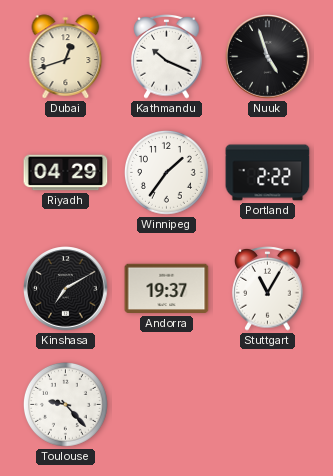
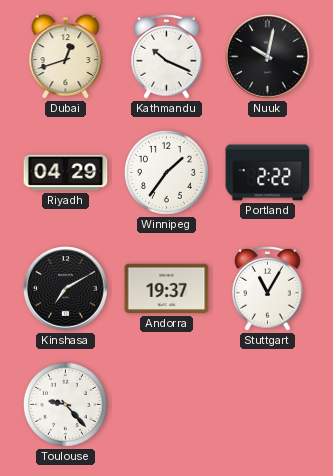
Nuuk: 4:57 -> 10:02 (268, 57)
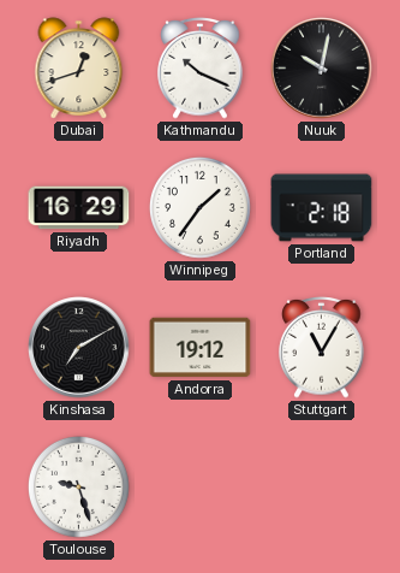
Riyadh: 04:29 -> 16:29 (79, 208)
Portland: 2:22 -> 2:18 (322, 208)
Andorra: 19:37 -> 19:12 (201, 348)
Toulouse: 9:23 -> 9:27 (79, 488)
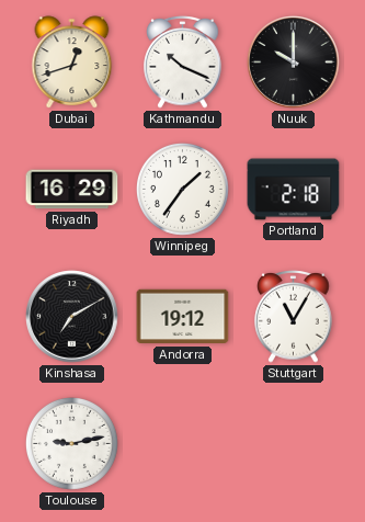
Nuuk: 10:02 -> 10:00 (294, 63)
Toulouse: 9:27 -> 9:13 (72, 444)
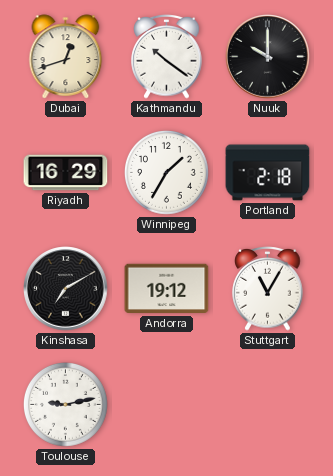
Kathmandu: 10:19 -> 10:21 (167, 57)
Winnipeg: 1:36 -> 1:35 (167, 173)
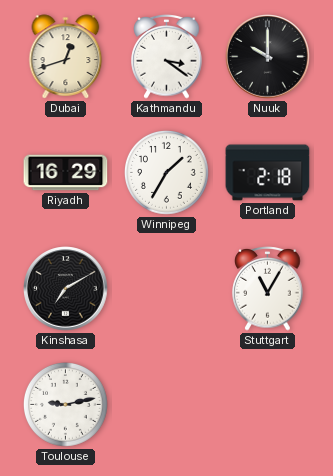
Kathmandu: 10:21 -> 3:21 (167, 57)
Andorra: 19:12 -> none (167, 289)
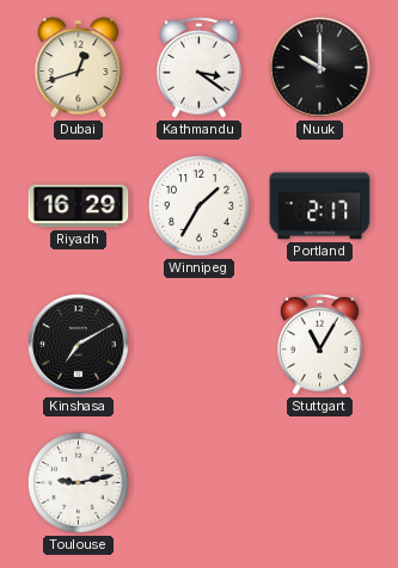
Portland: 2:18 -> 2:17 (320, 206)
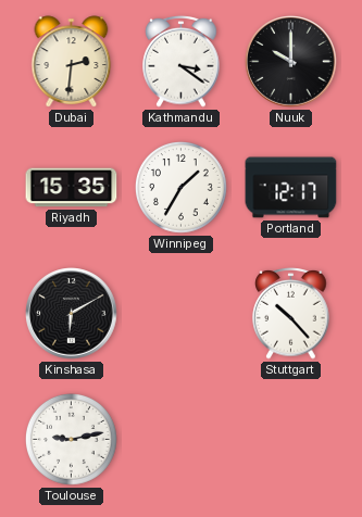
Dubai: 12:42 -> 2:31 (72, 62)
Riyadh: 16:29 -> 15:35 (72, 188)
Portland: 2:17 -> 12:17 (291, 188)
Kinshasa: 7:10 -> 6:10 (72, 314)
Stuttgart: 11:05 -> 10:23 (291, 314)
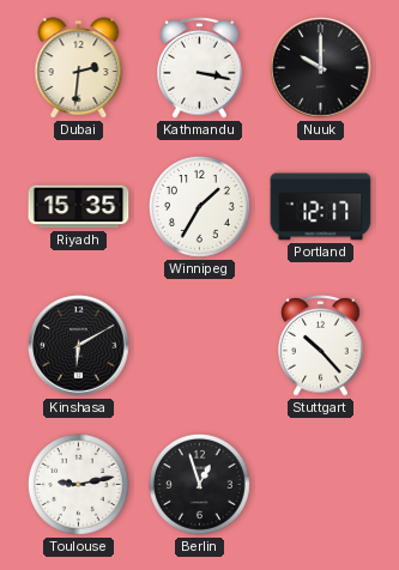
Kathmandu: 3:21 -> 3:17 (200, 68)
Berlin: none -> 12:57 (200, 485)
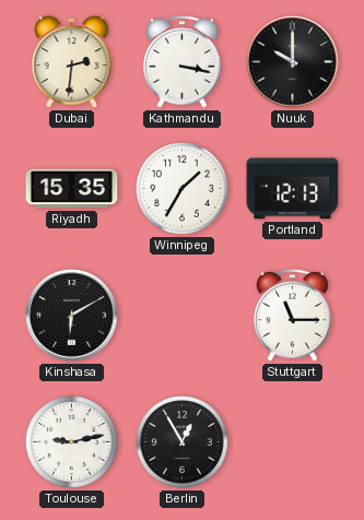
Portland: 12:17 -> 12:13 (293, 189)
Stuttgart: 10:23 -> 11:15 (293, 316)
Berlin: 12:57 -> 12:55 (183, 442)
